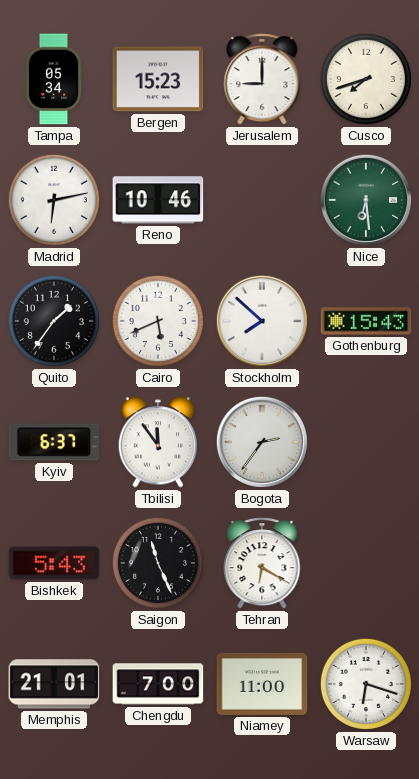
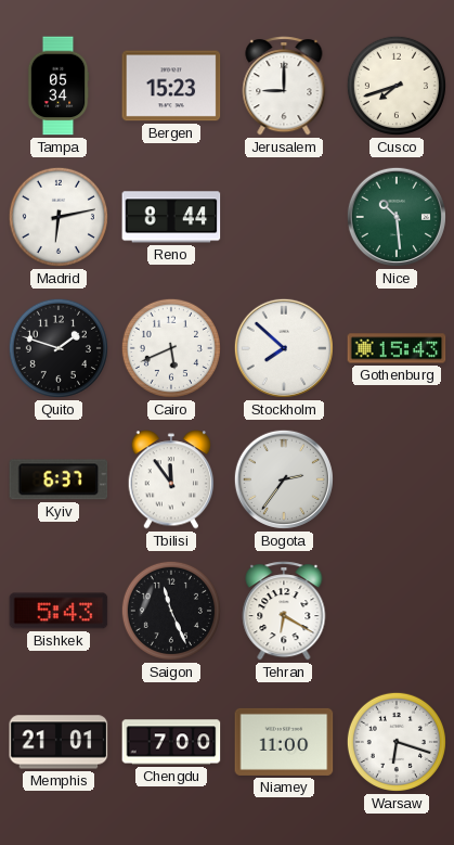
Reno: 10:46 -> 8:44 (171, 217)
Nice: 6:29 -> 10:29 (397, 217)
Quito: 1:36 -> 1:48 (59, 348)
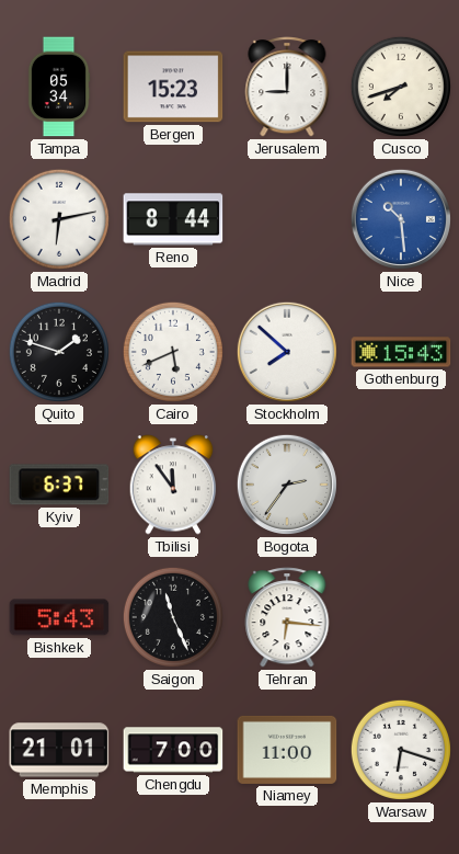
Nice dial: green -> blue (401, 219)
Tehran: 6:20 -> 6:16 (287, 617)
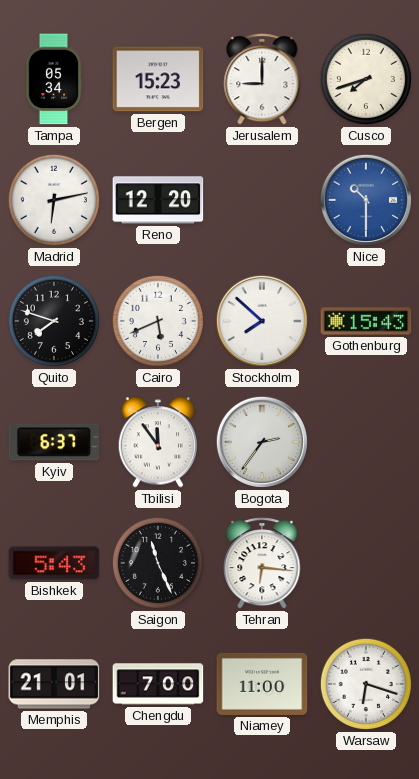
Reno: 8:44 -> 12:20 (158, 200)
Nice: 10:29 -> 10:30 (366, 200)
Quito: 1:48 -> 7:48 (54, 321)
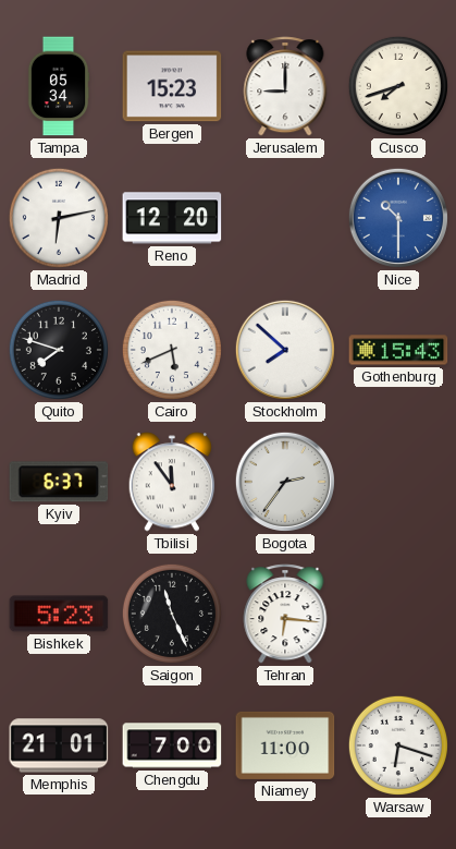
Bishkek: 5:43 -> 5:23 (59, 614)
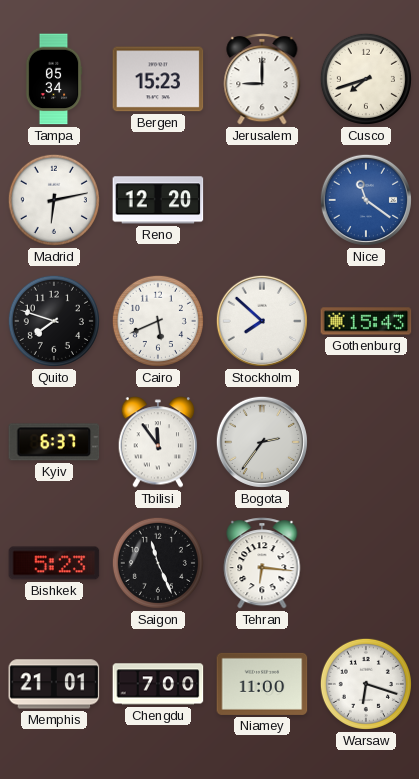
Nice: 10:30 -> 11:21 (366, 200)
